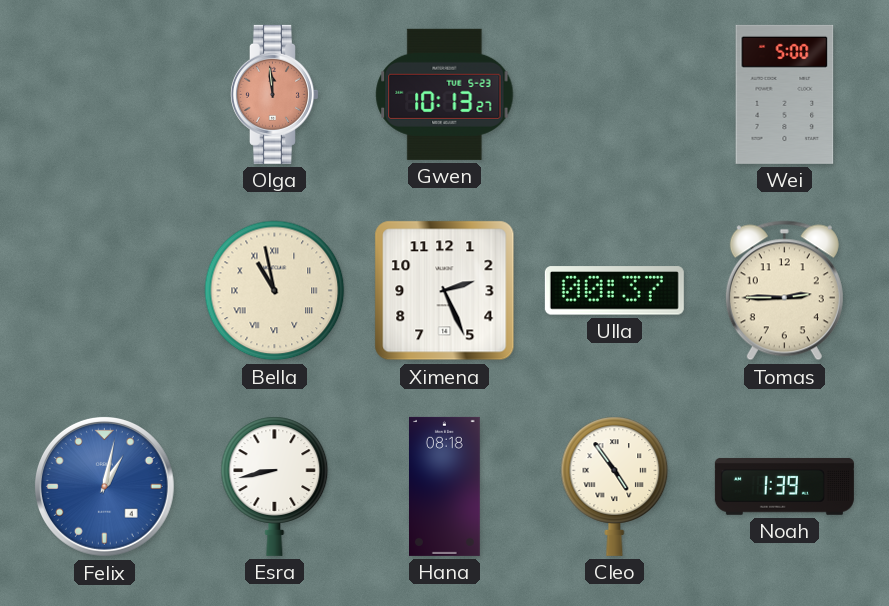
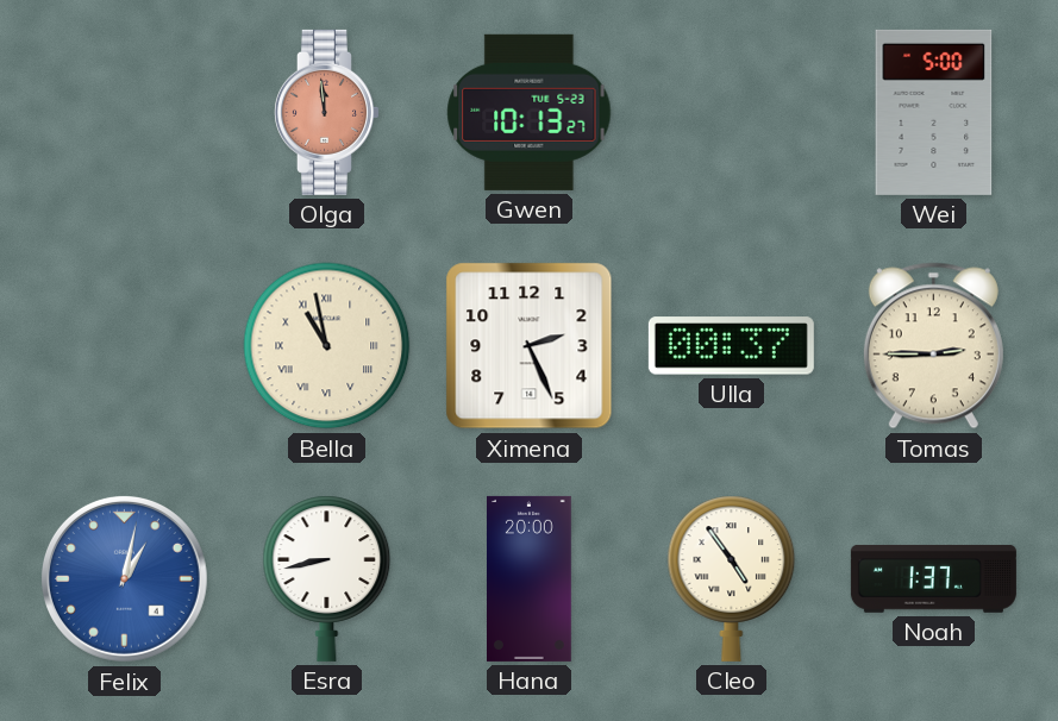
Hana: 08:18 -> 20:00 (530, 578)
Noah: 1:39 -> 1:37 (933, 578)
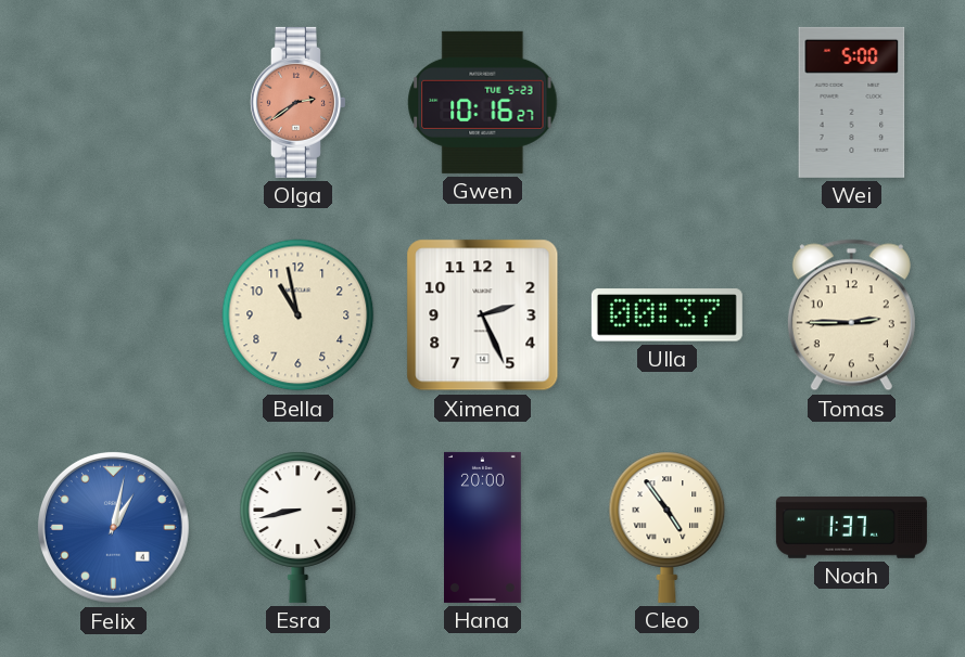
Olga: 11:59 -> 2:39 (297, 102)
Gwen: 10:13 -> 10:16 (483, 102)
Bella numerals: Roman -> Arabic (299, 315)
